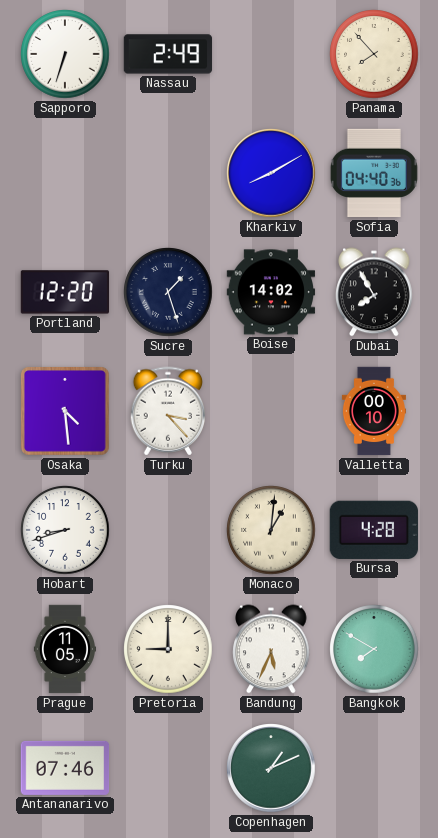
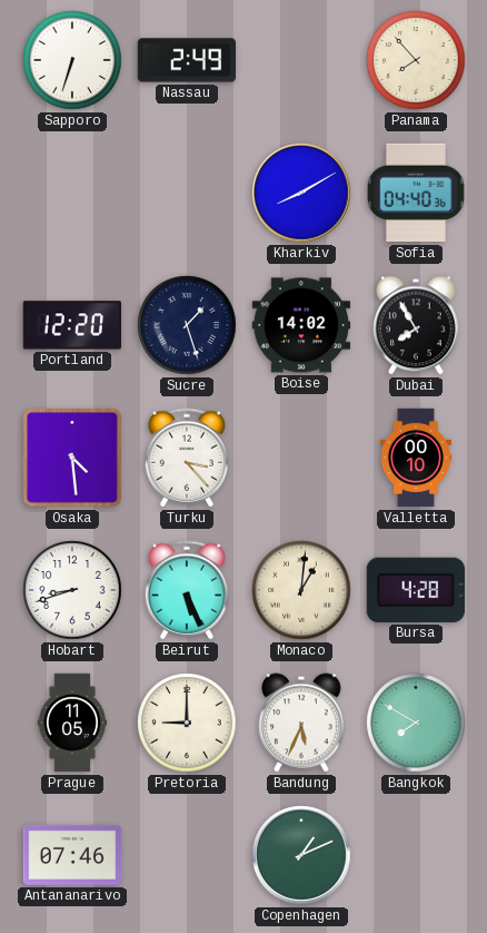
Beirut: none -> 5:26 (187, 590)
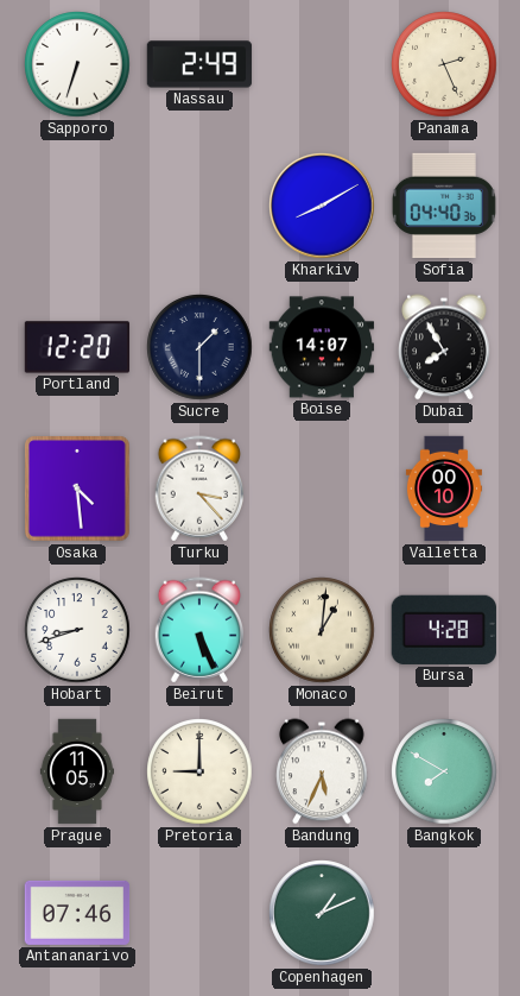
Panama: 7:53 -> 2:26 (444, 64)
Sucre: 1:27 -> 1:30 (199, 347)
Boise: 14:02 -> 14:07 (322, 347)
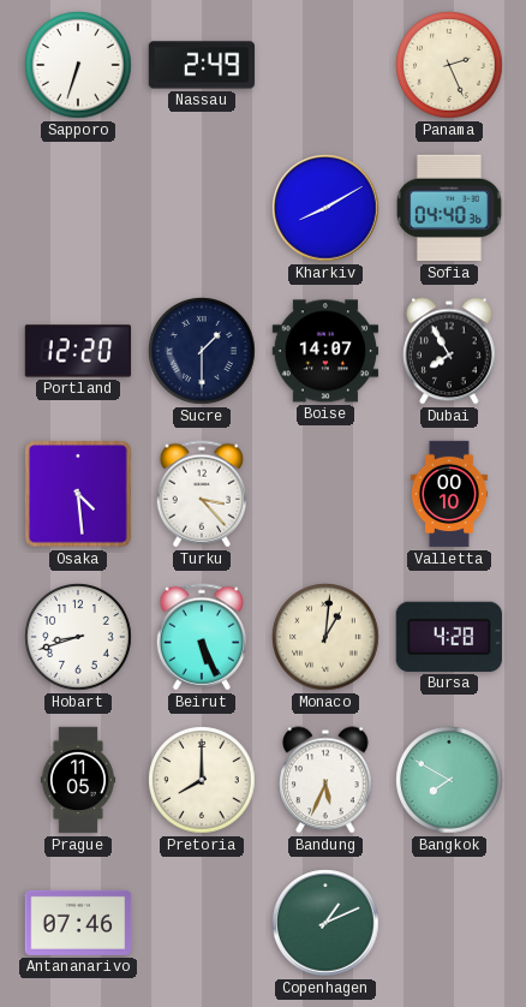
Pretoria: 9:00 -> 8:00 (202, 780)
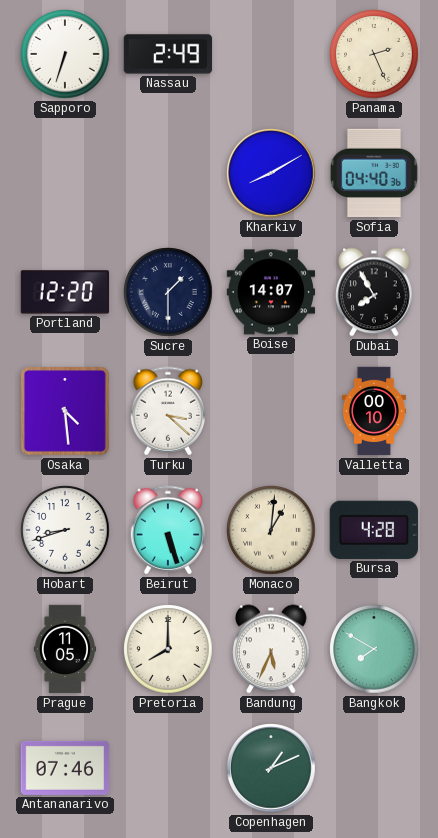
Turku: 3:23 -> 3:22 (168, 411)
Beirut: 5:26 -> 5:27 (168, 530)
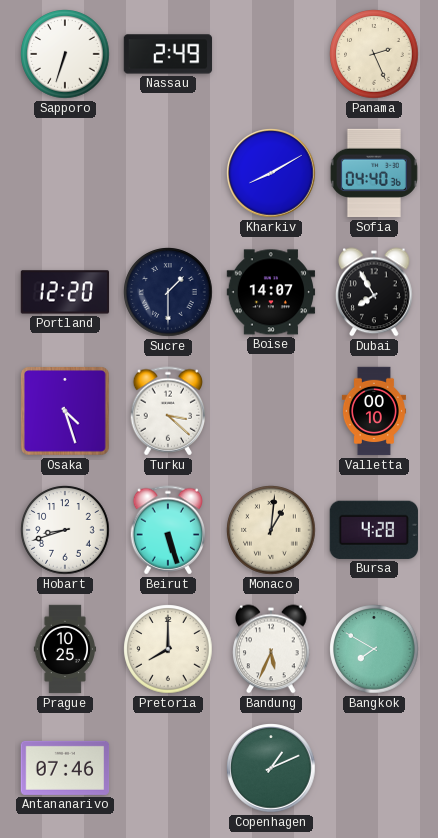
Osaka: 4:29 -> 4:27 (66, 412)
Prague: 11:05 -> 10:25 (65, 649)
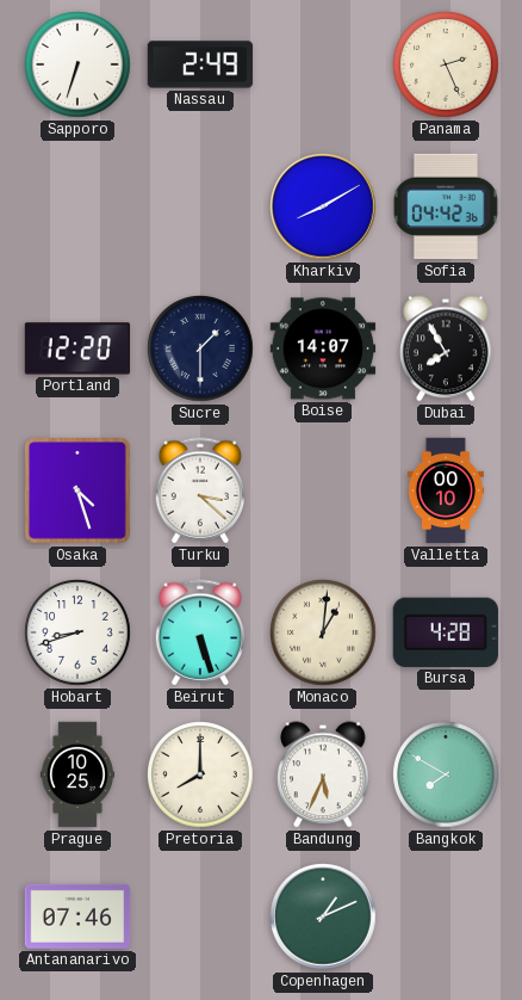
Sofia: 04:40 -> 04:42 (446, 206)
